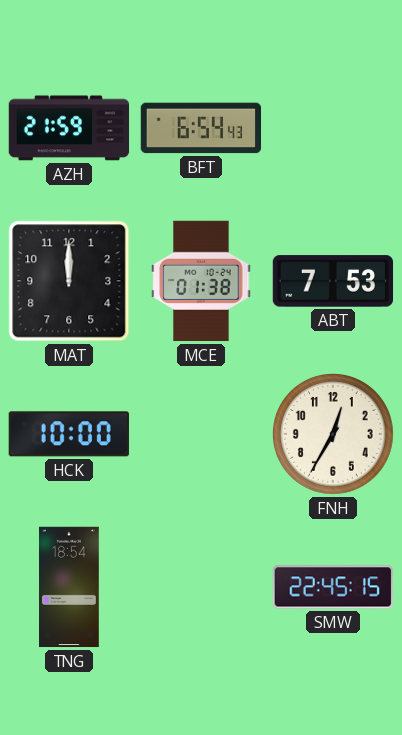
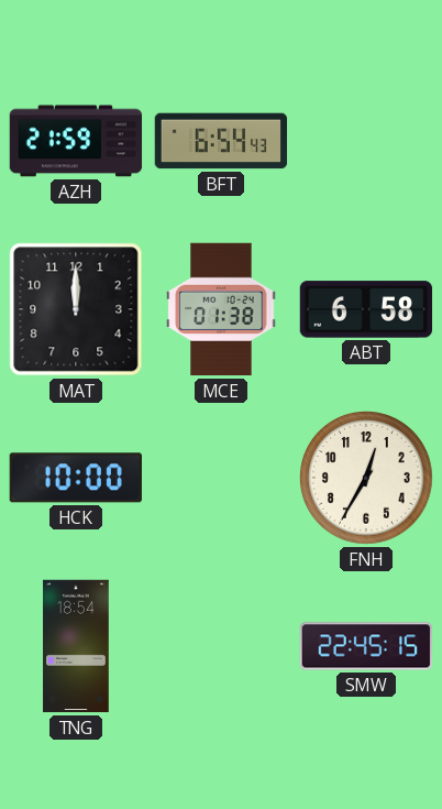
ABT: 7:53 -> 6:58 (366, 309)
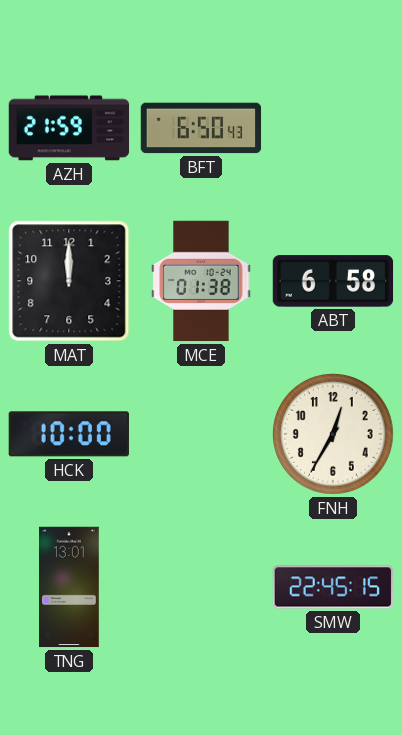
BFT: 6:54 -> 6:50 (201, 128)
TNG: 18:54 -> 13:01 (69, 587)
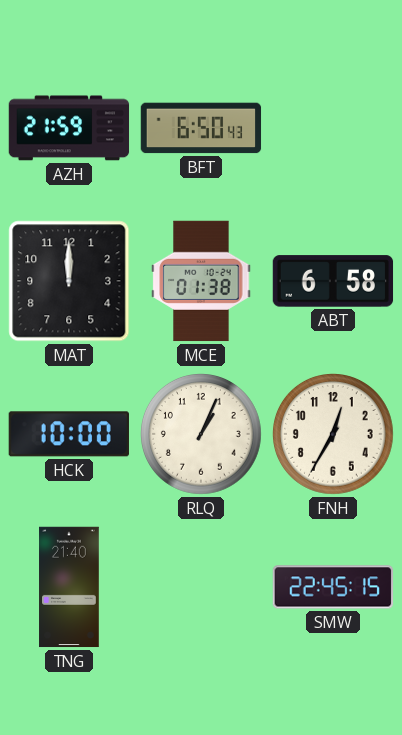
RLQ: none -> 1:04 (202, 435)
TNG: 13:01 -> 21:40 (69, 587)
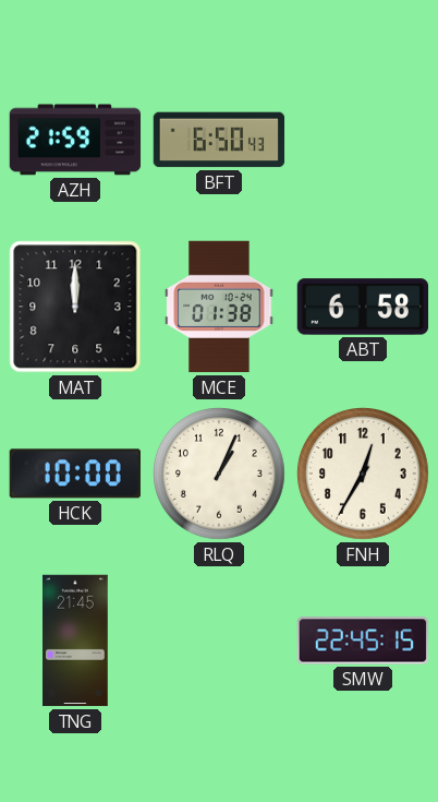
TNG: 21:40 -> 21:45 (75, 641)
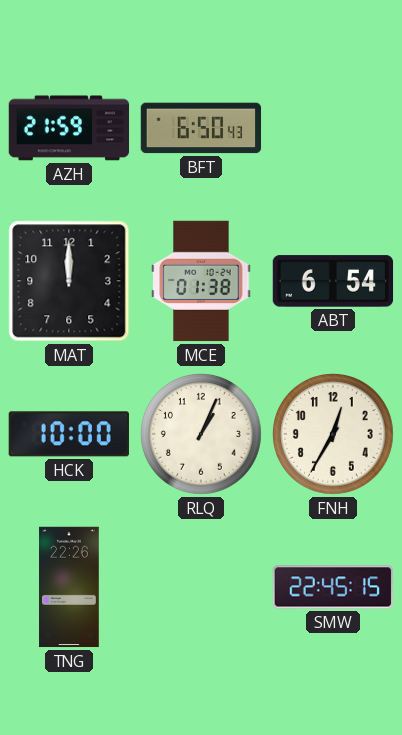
ABT: 6:58 -> 6:54 (333, 281)
TNG: 21:45 -> 22:26 (69, 587)
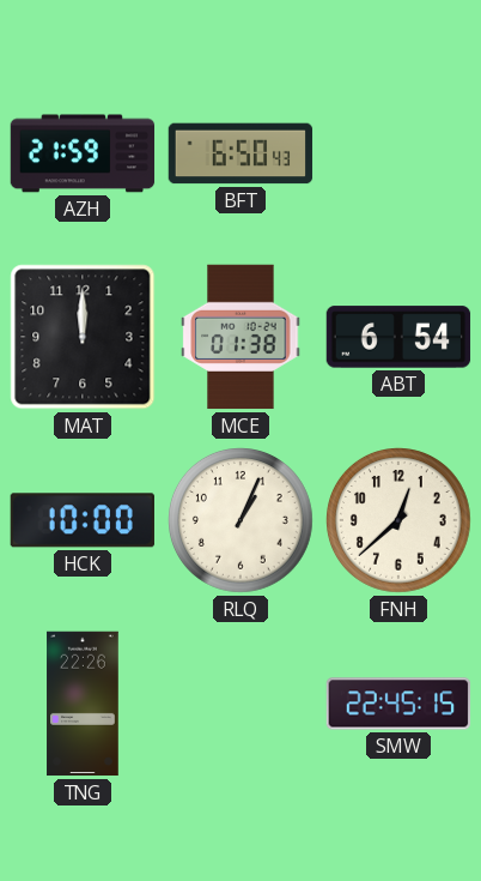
FNH: 12:35 -> 12:38 (400, 521)
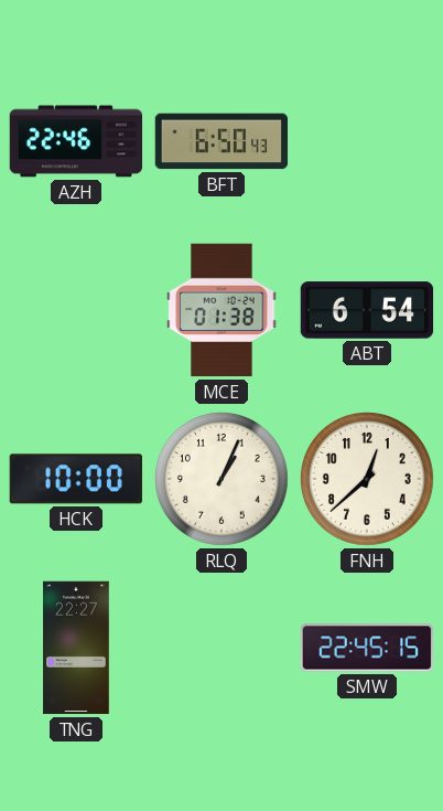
AZH: 21:59 -> 22:46 (76, 141)
MAT: 12:00 -> none (83, 337)
TNG: 22:26 -> 22:27 (76, 648)
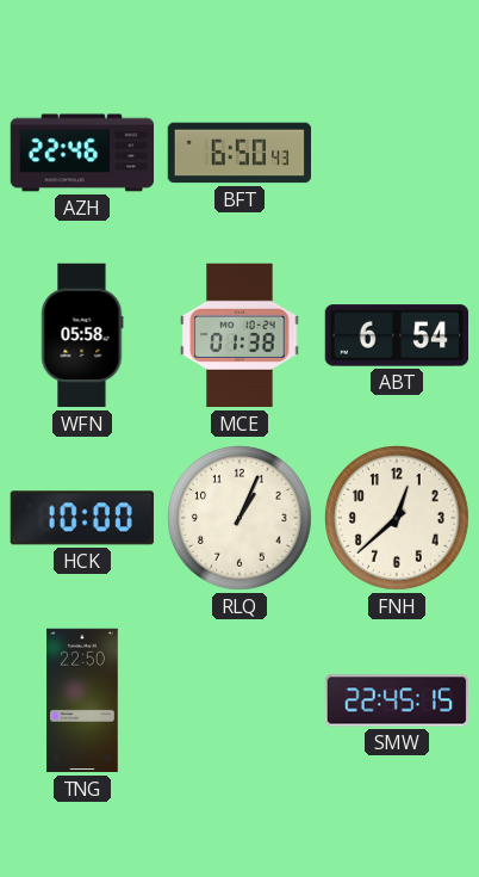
WFN: none -> 05:58 (82, 335)
TNG: 22:27 -> 22:50 (82, 700)
